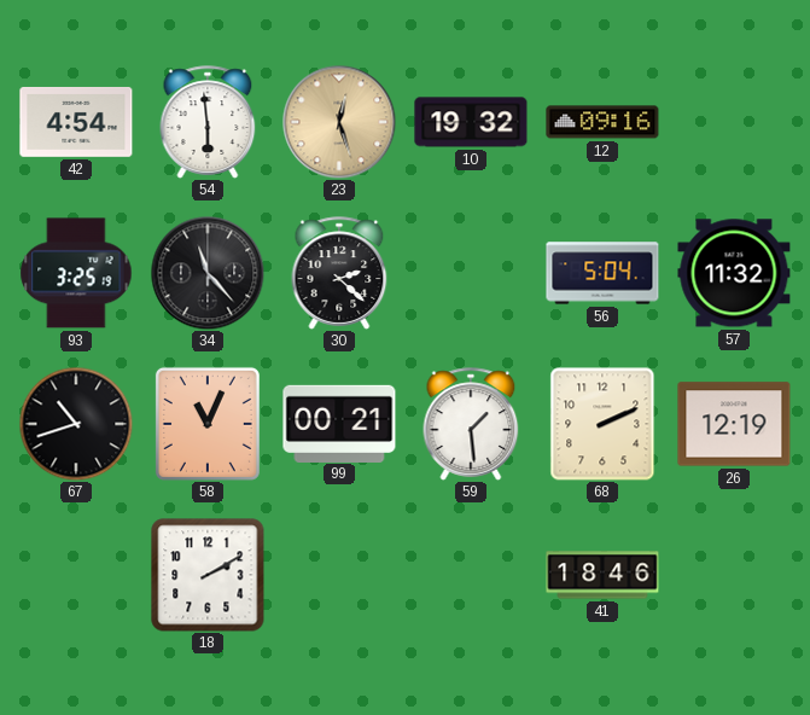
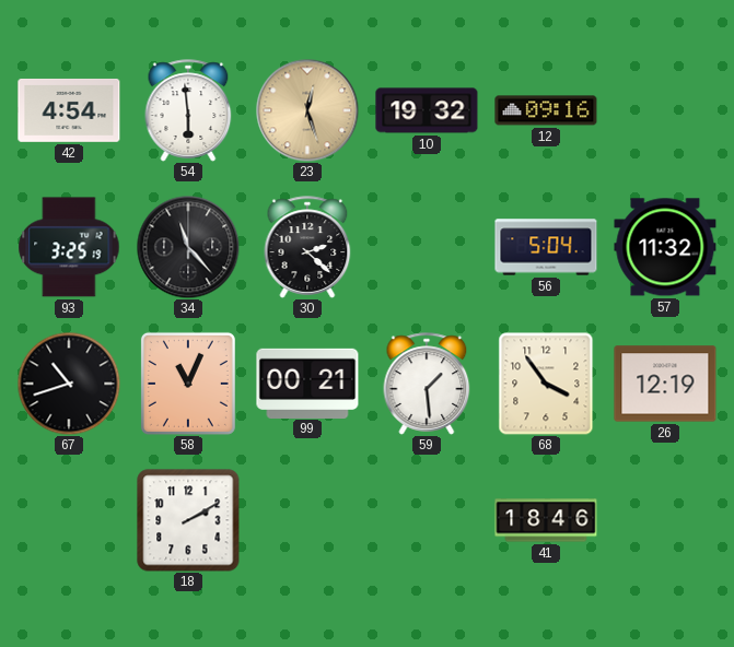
68: 2:11 -> 3:54 (546, 384)
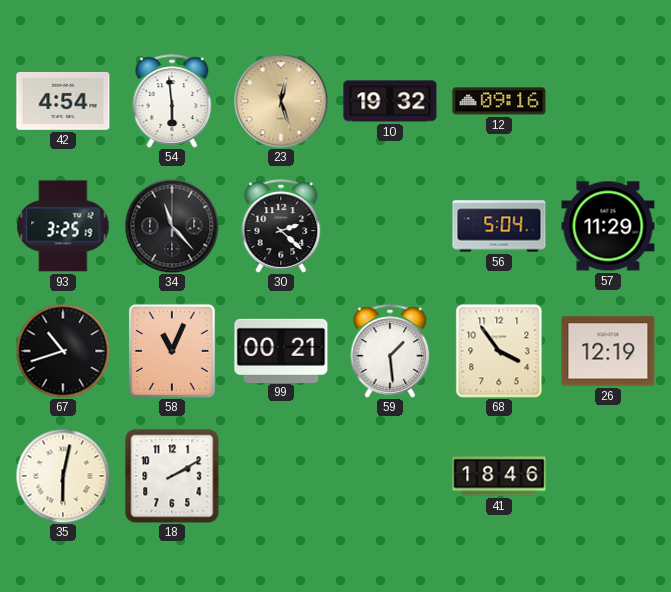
57: 11:32 -> 11:29 (608, 226)
35: none -> 6:02 (63, 476)
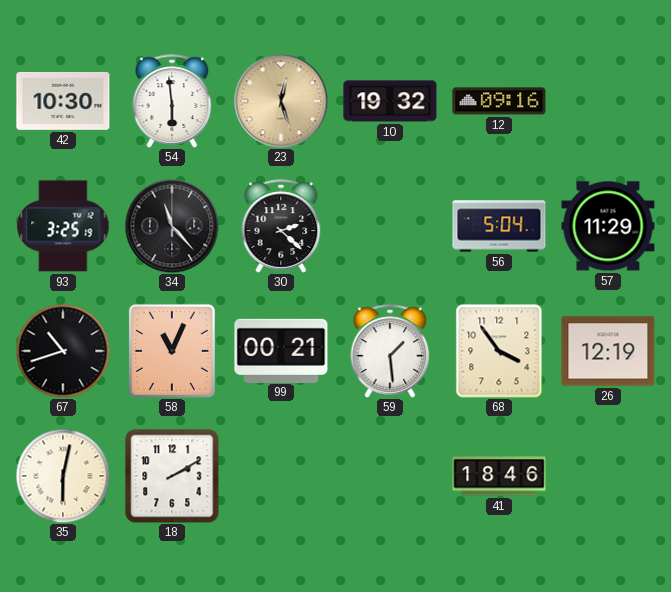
42: 4:54 -> 10:30 (63, 101)
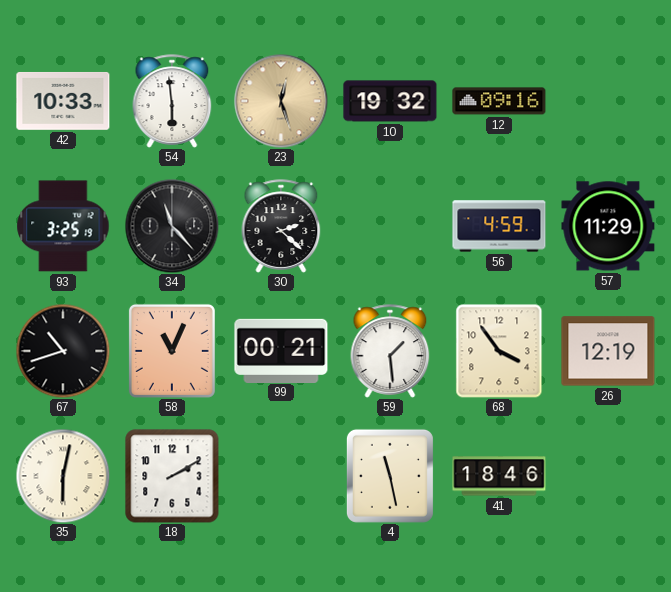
42: 10:30 -> 10:33 (63, 101)
56: 5:04 -> 4:59 (499, 226)
4: none -> 11:28 (390, 476)
